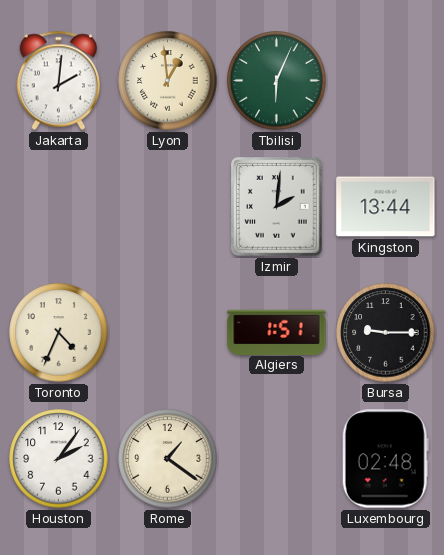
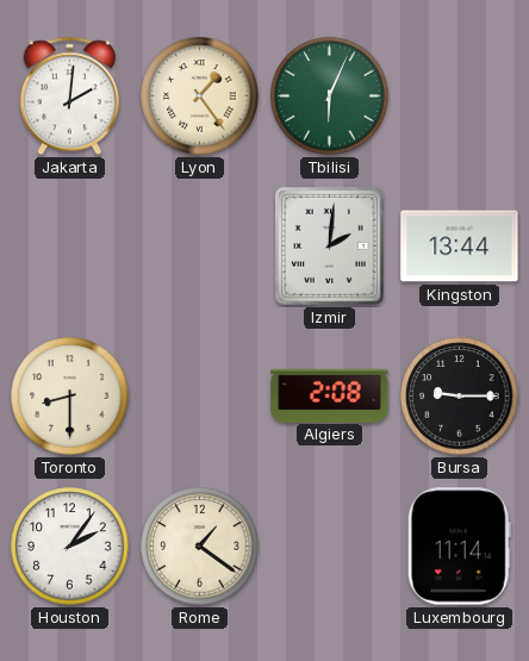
Lyon: 12:59 -> 1:24 (200, 96)
Toronto: 4:34 -> 8:30 (70, 397)
Algiers: 1:51 -> 2:08 (330, 395)
Luxembourg: 02:48 -> 11:14 (459, 547)
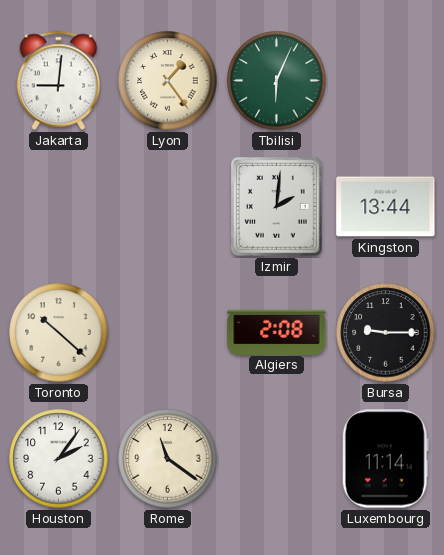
Jakarta: 2:01 -> 9:01 (58, 81)
Toronto: 8:30 -> 10:22 (59, 333)
Rome: 1:21 -> 11:21 (168, 459)
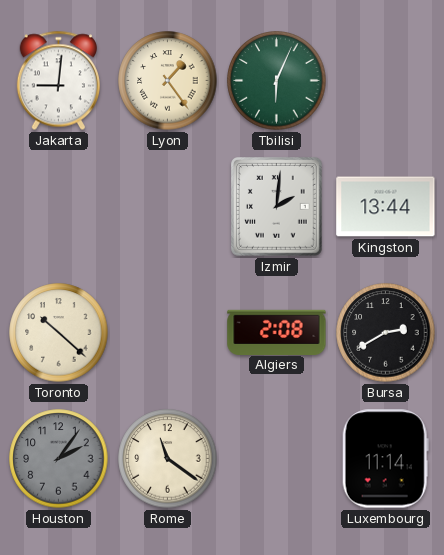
Bursa: 9:15 -> 2:40 (386, 333)
Houston dial: white -> grey (59, 459)
